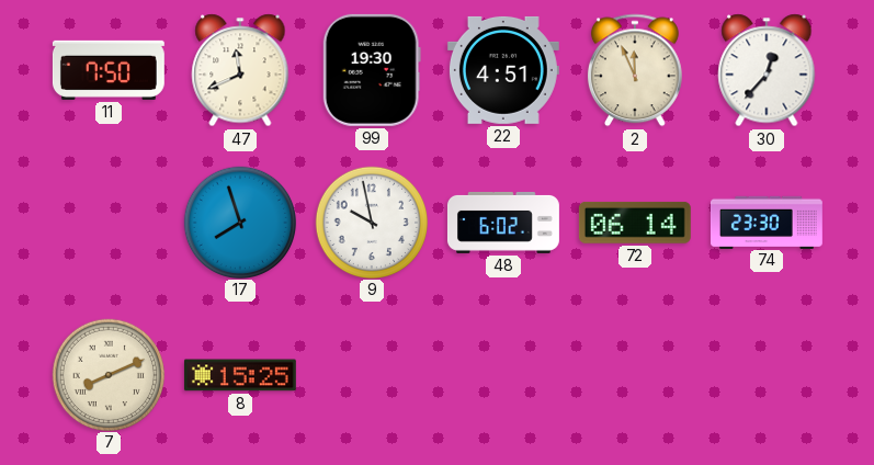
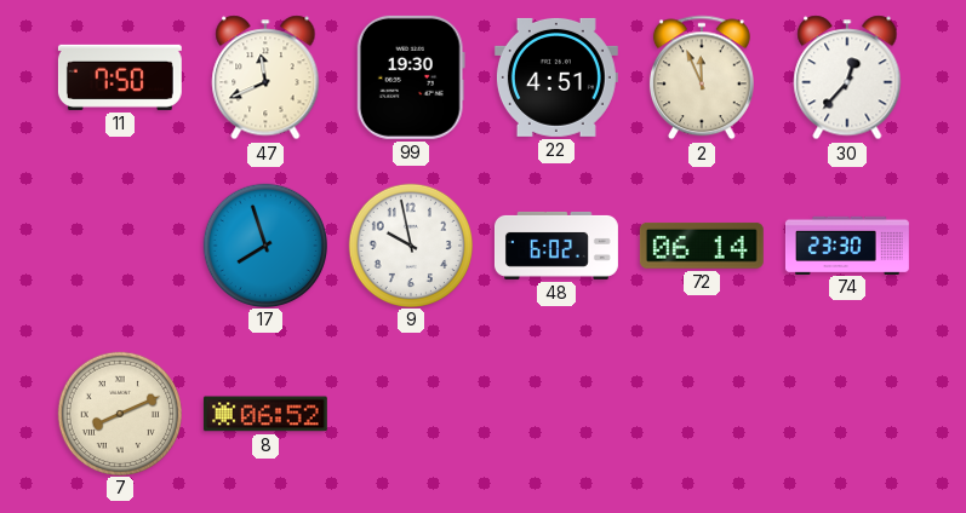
8: 15:25 -> 06:52 (265, 414)
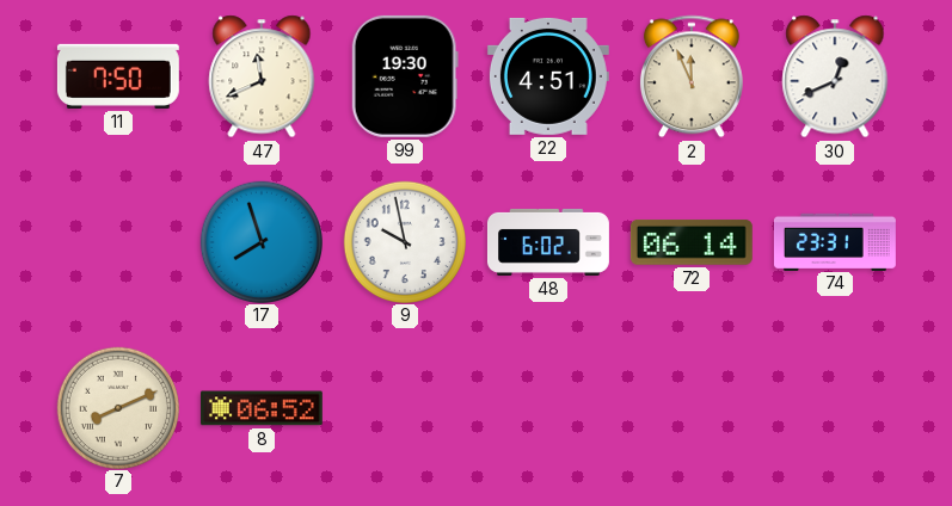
30: 12:37 -> 12:41 (835, 76)
74: 23:30 -> 23:31 (835, 241)
